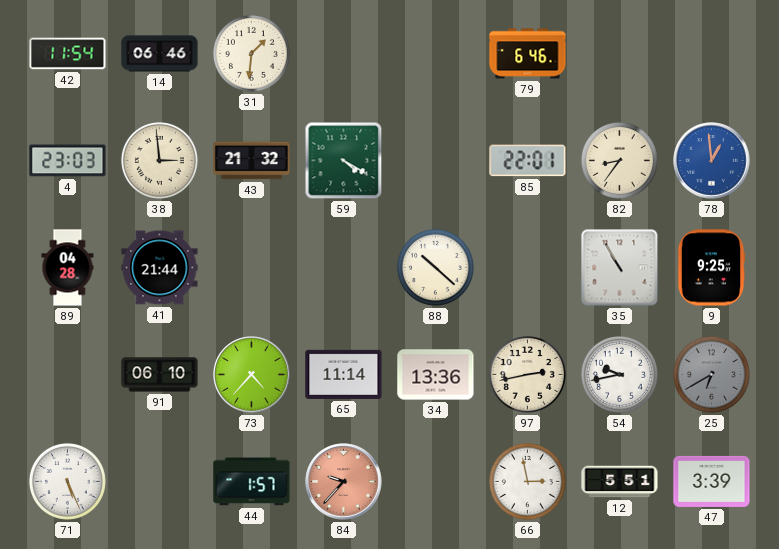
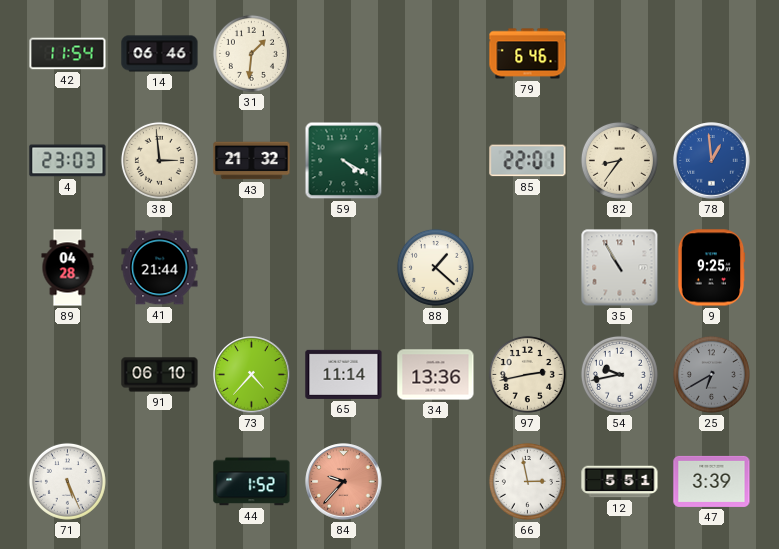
88: 10:22 -> 1:22 (435, 267)
44: 1:57 -> 1:52 (252, 482)
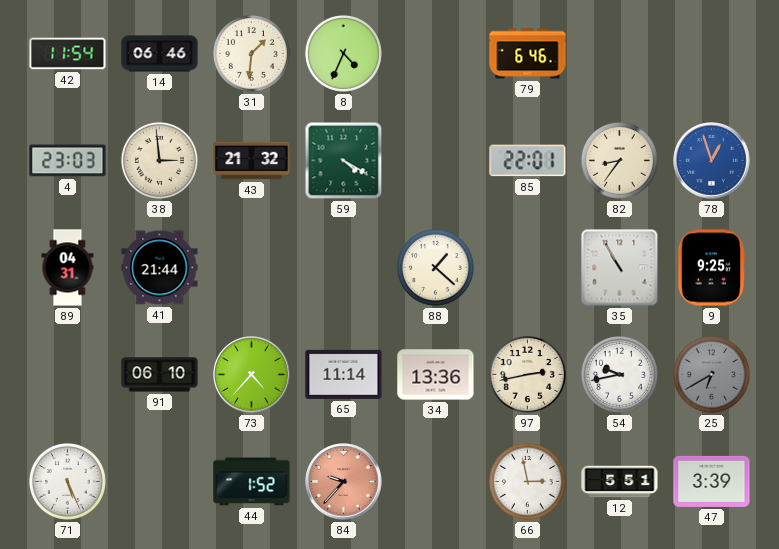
8: none -> 4:34 (343, 53)
78: 12:59 -> 12:57 (712, 161)
89: 04:28 -> 04:31 (68, 268)
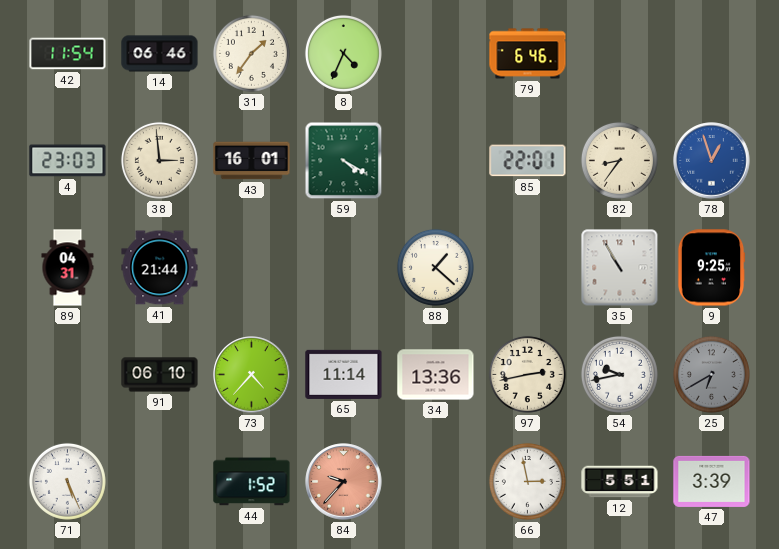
31: 1:31 -> 1:36 (251, 53)
43: 21:32 -> 16:01 (252, 161)
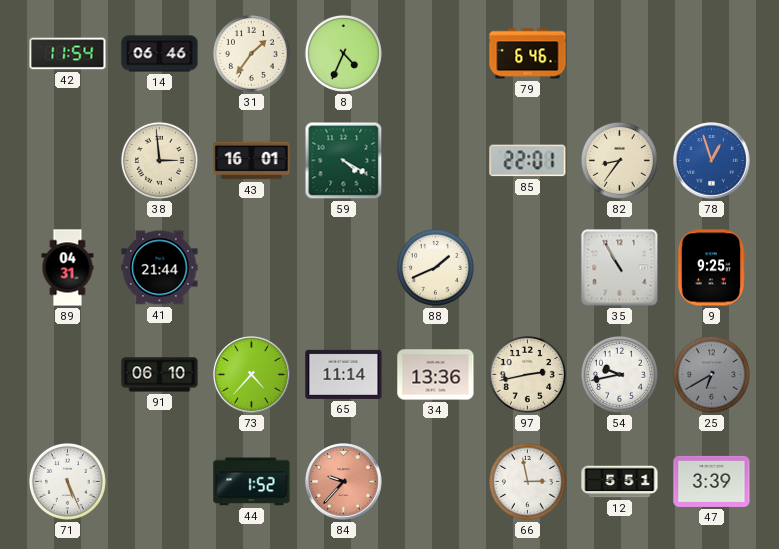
4: 23:03 -> none (68, 161)
88: 1:22 -> 1:41 (435, 267)
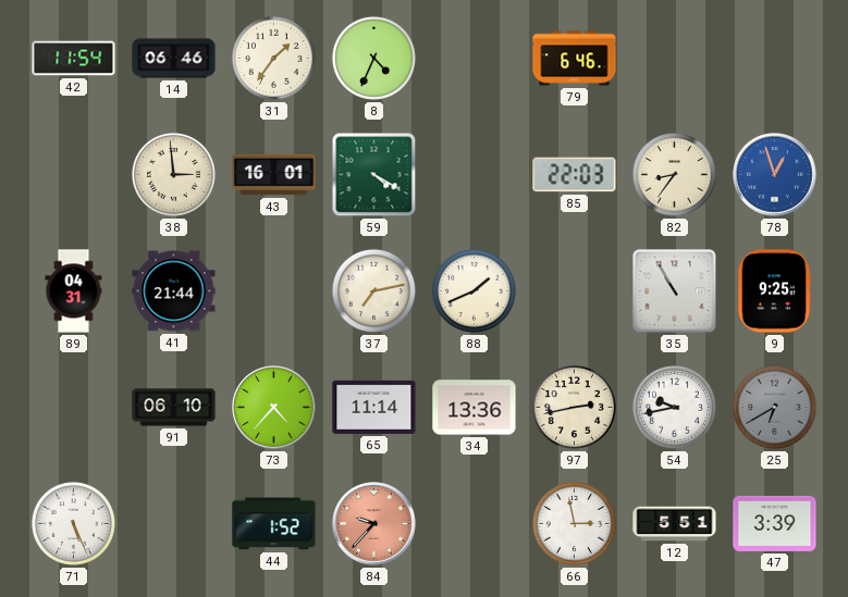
85: 22:01 -> 22:03 (575, 175)
37: none -> 7:13 (373, 290)
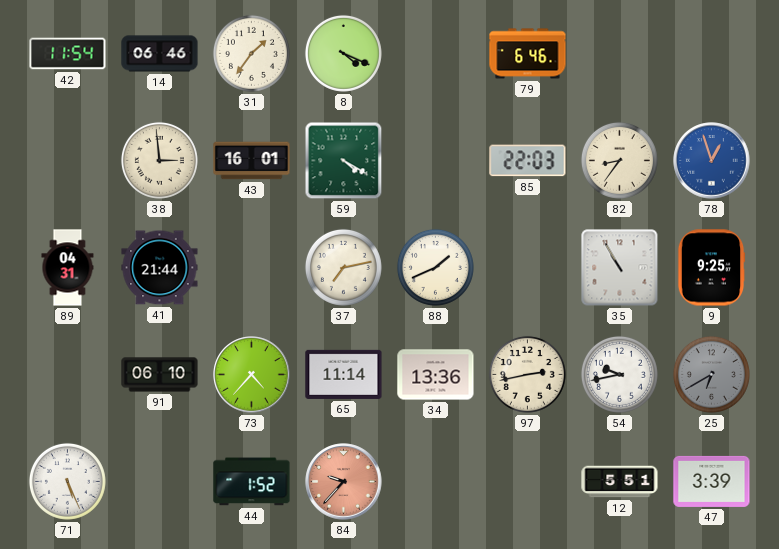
8: 4:34 -> 4:19 (343, 53)
66: 2:58 -> none (574, 523)
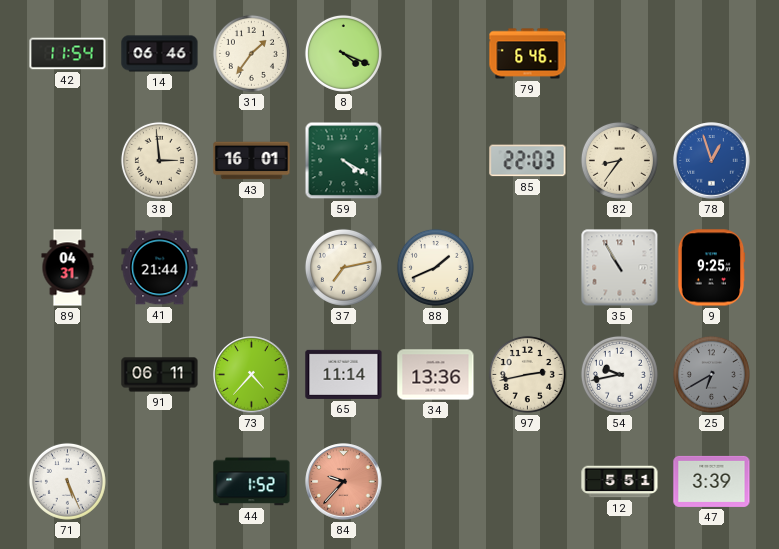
91: 06:10 -> 06:11 (160, 375)
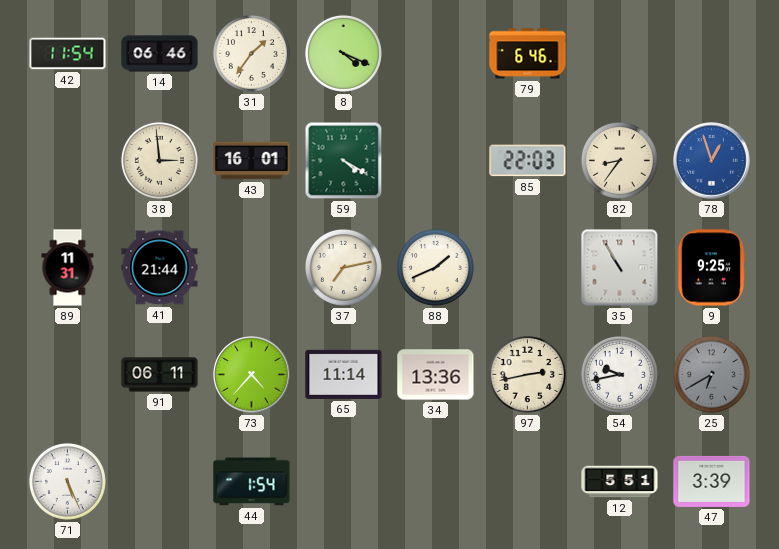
89: 04:31 -> 11:31 (68, 268)
44: 1:52 -> 1:54 (252, 482)
84: 9:37 -> none (344, 482)
